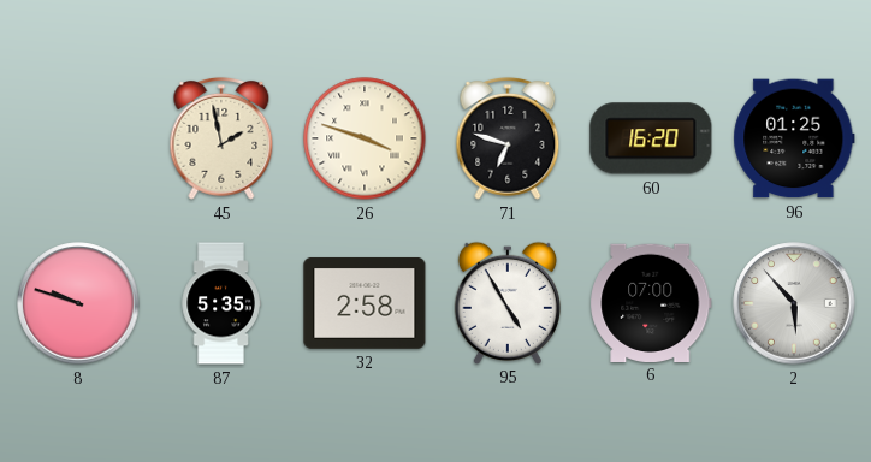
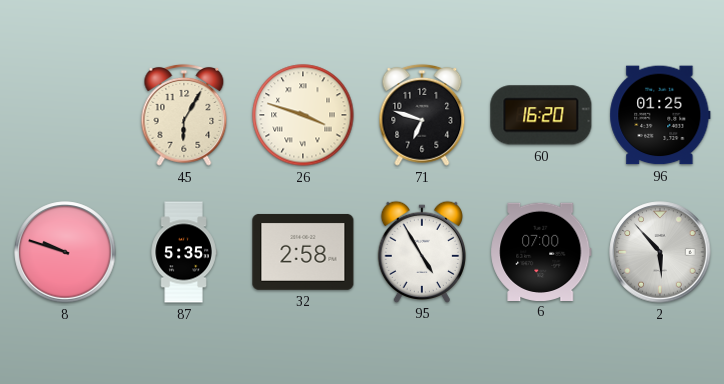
45: 1:58 -> 6:05 (184, 115)
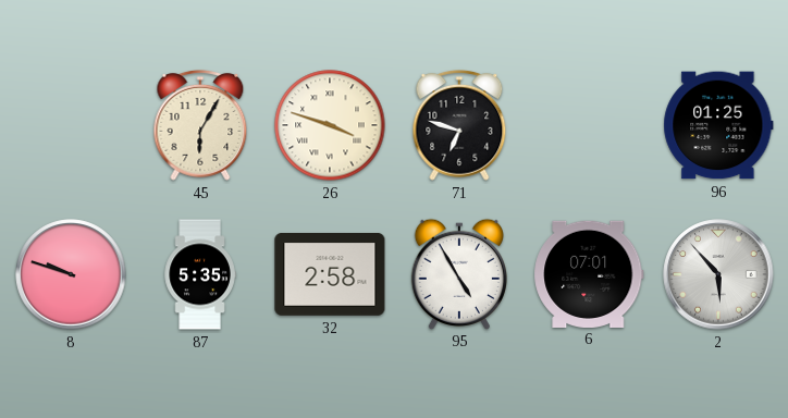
60: 16:20 -> none (541, 115)
6: 07:00 -> 07:01 (589, 273)
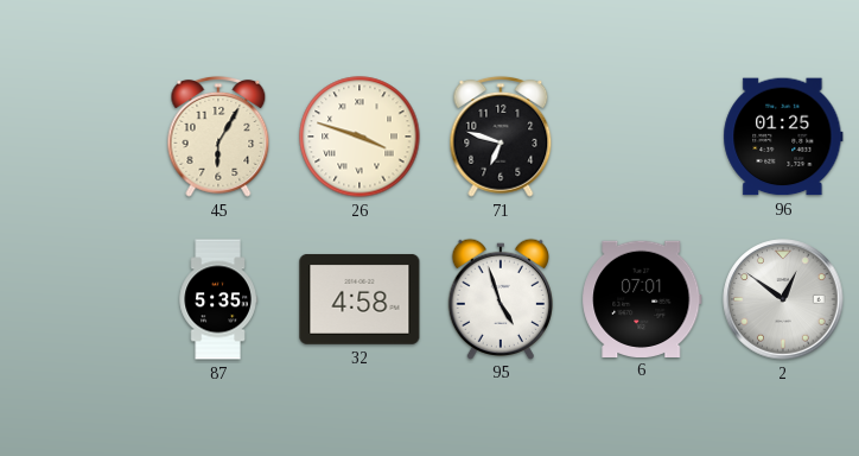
8: 9:48 -> none (71, 274)
32: 2:58 -> 4:58 (359, 299)
95: 4:55 -> 4:57 (500, 298)
2: 5:53 -> 12:51 (783, 299)
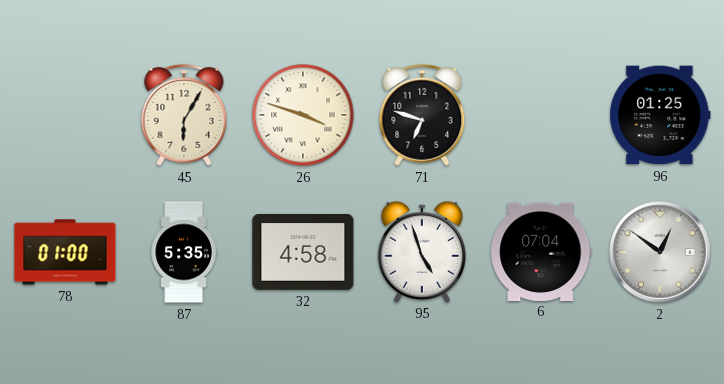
78: none -> 01:00 (65, 252)
6: 07:01 -> 07:04 (541, 251)
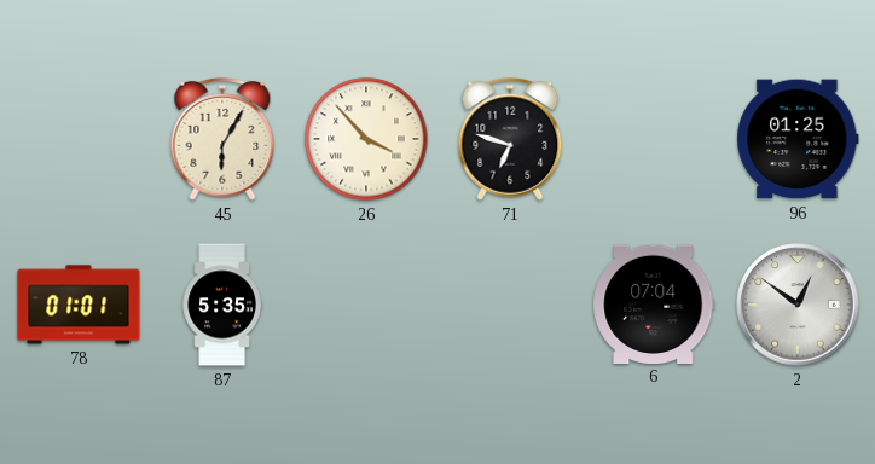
26: 3:48 -> 3:53 (366, 139)
78: 01:00 -> 01:01 (79, 304)
32: 4:58 -> none (303, 252)
95: 4:57 -> none (421, 251)
